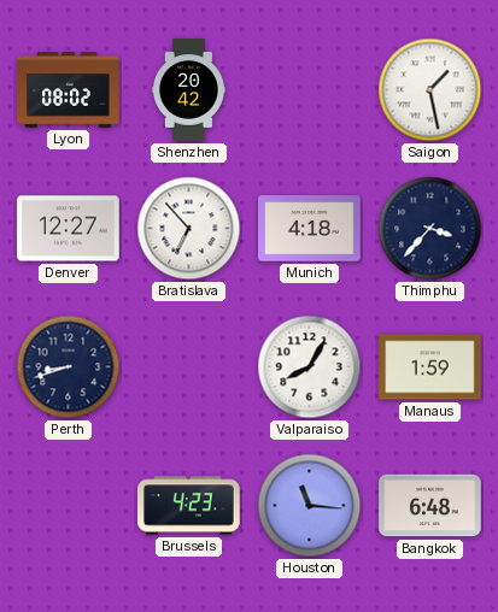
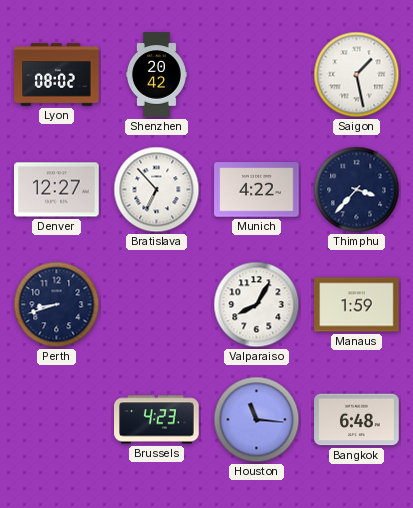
Munich: 4:18 -> 4:22 (257, 190)
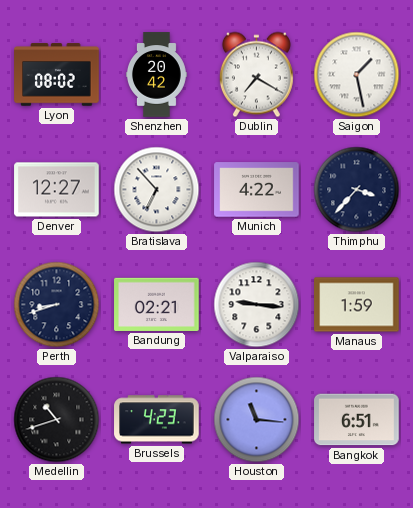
Dublin: none -> 7:20 (256, 75)
Bandung: none -> 02:21 (157, 304)
Valparaiso: 8:05 -> 9:16 (257, 305)
Medellin: none -> 10:42 (57, 420)
Bangkok: 6:48 -> 6:51 (357, 420)
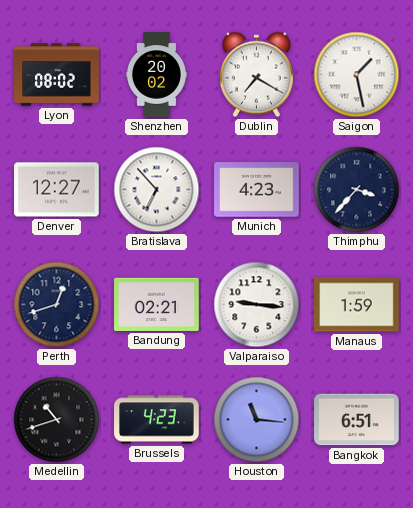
Shenzhen: 20:42 -> 20:02 (156, 75)
Munich: 4:22 -> 4:23 (257, 190)
Perth: 8:42 -> 12:42 (57, 305)
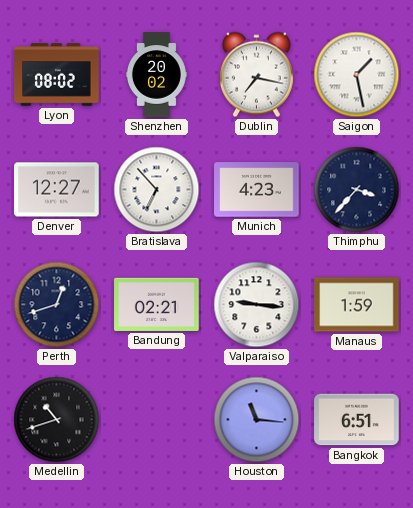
Dublin: 7:20 -> 7:17 (256, 75)
Brussels: 4:23 -> none (157, 420)
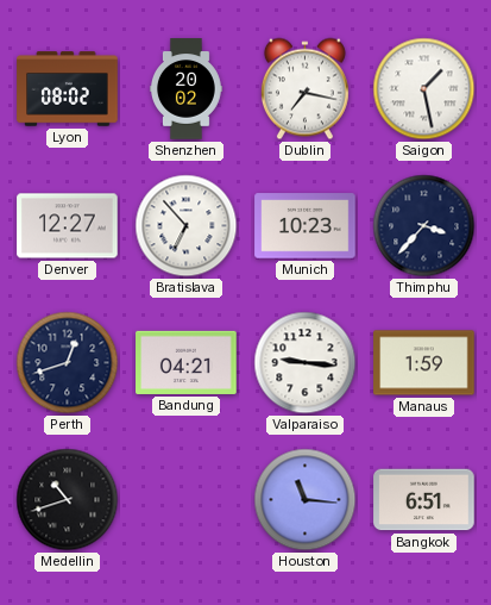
Munich: 4:23 -> 10:23 (306, 226)
Bandung: 02:21 -> 04:21 (187, 362)
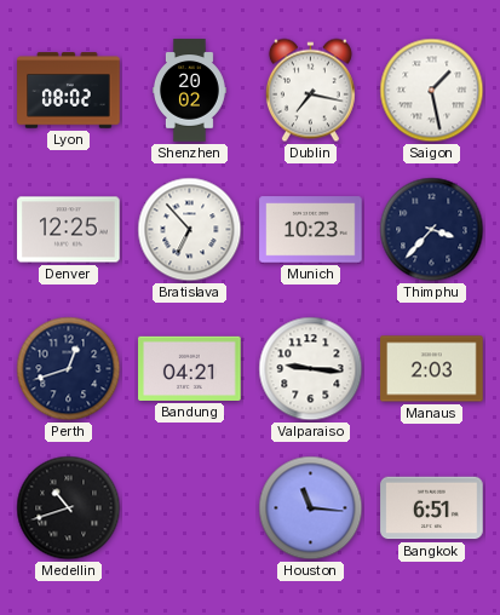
Denver: 12:27 -> 12:25 (69, 230)
Manaus: 1:59 -> 2:03 (432, 369)
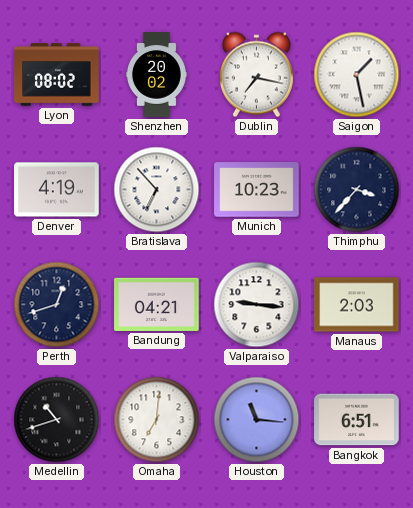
Denver: 12:25 -> 4:19 (57, 190)
Omaha: none -> 7:01 (157, 420)
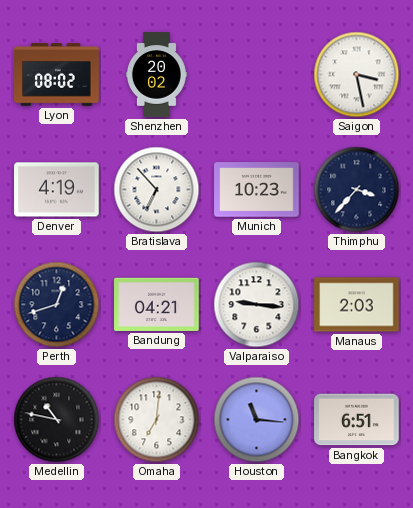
Dublin: 7:17 -> none (256, 75)
Saigon: 1:28 -> 3:28 (357, 75)
Medellin: 10:42 -> 10:47 (57, 420)
